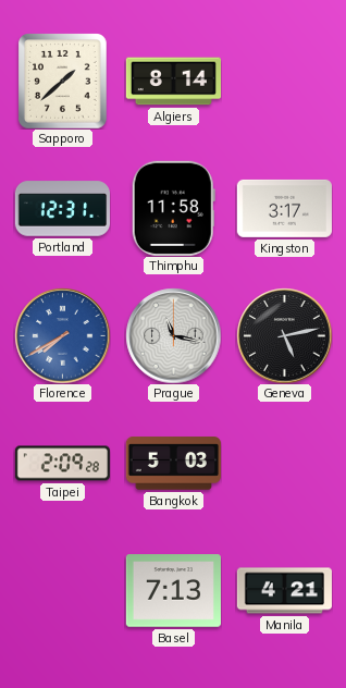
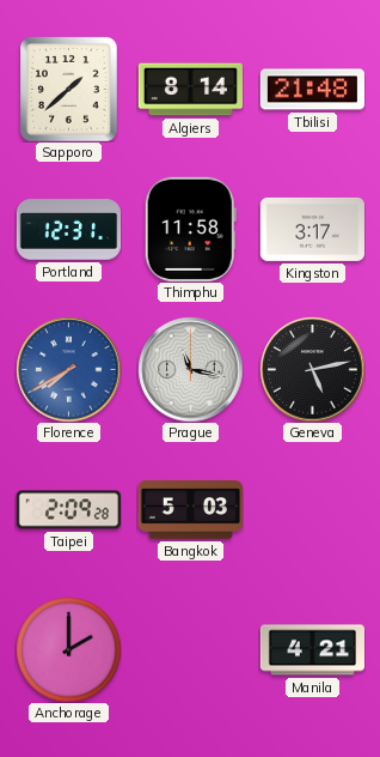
Tbilisi: none -> 21:48 (312, 90)
Anchorage: none -> 2:00 (68, 649)
Basel: 7:13 -> none (173, 591)
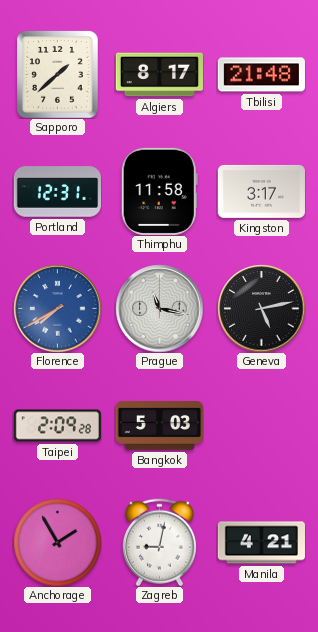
Algiers: 8:14 -> 8:17 (159, 75)
Anchorage: 2:00 -> 1:55 (57, 542)
Zagreb: none -> 9:02 (159, 542)
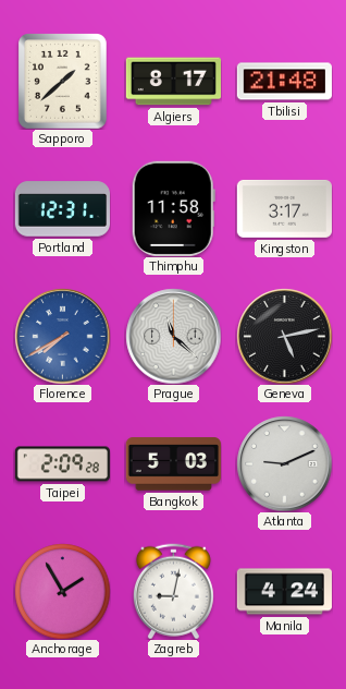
Prague: 11:17 -> 11:22 (173, 336)
Atlanta: none -> 9:11 (284, 463)
Manila: 4:21 -> 4:24 (284, 592)
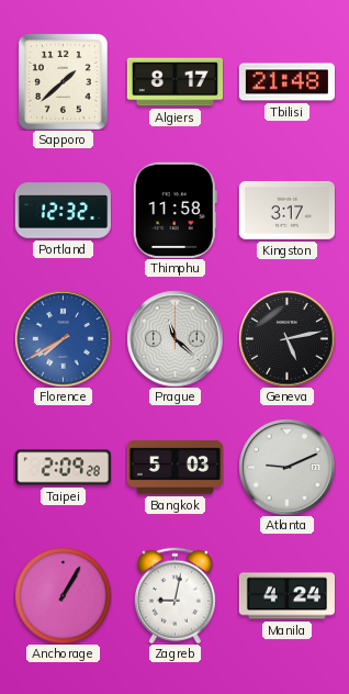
Portland: 12:31 -> 12:32 (63, 211)
Anchorage: 1:55 -> 1:05 (63, 595)
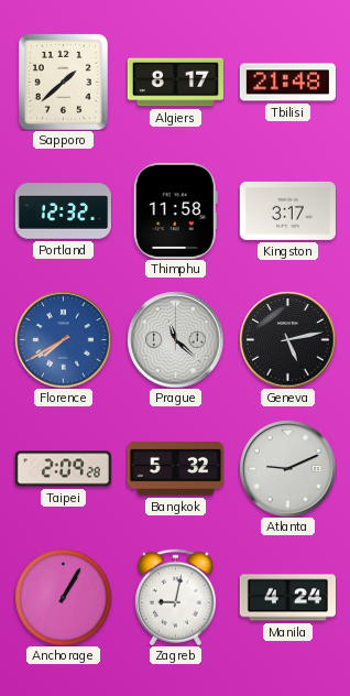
Bangkok: 5:03 -> 5:32 (175, 469)
